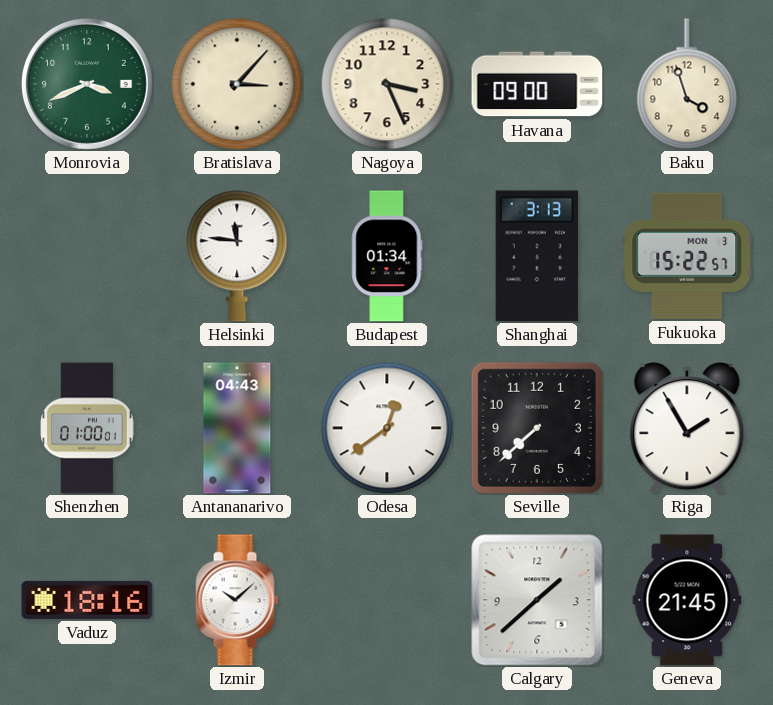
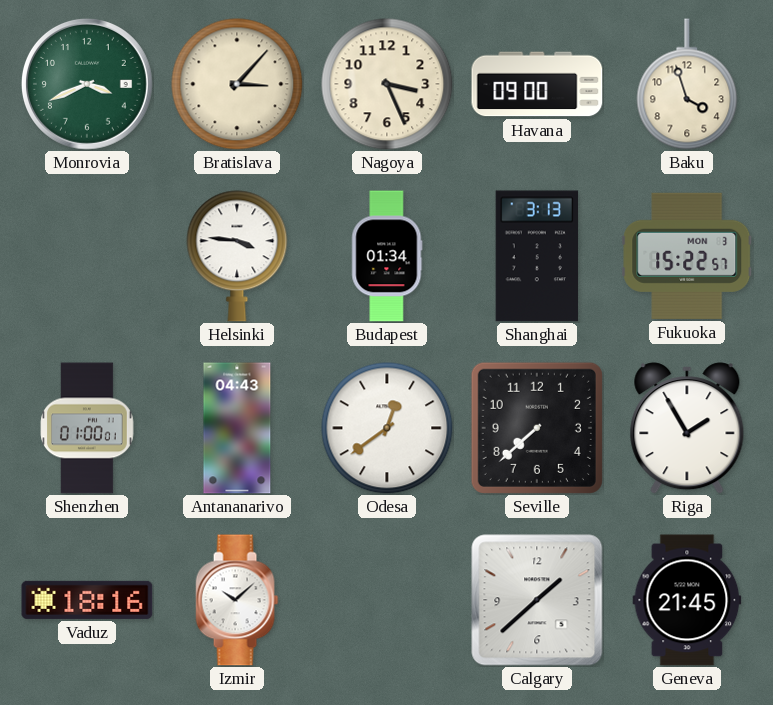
Helsinki: 11:46 -> 3:46 (237, 256)
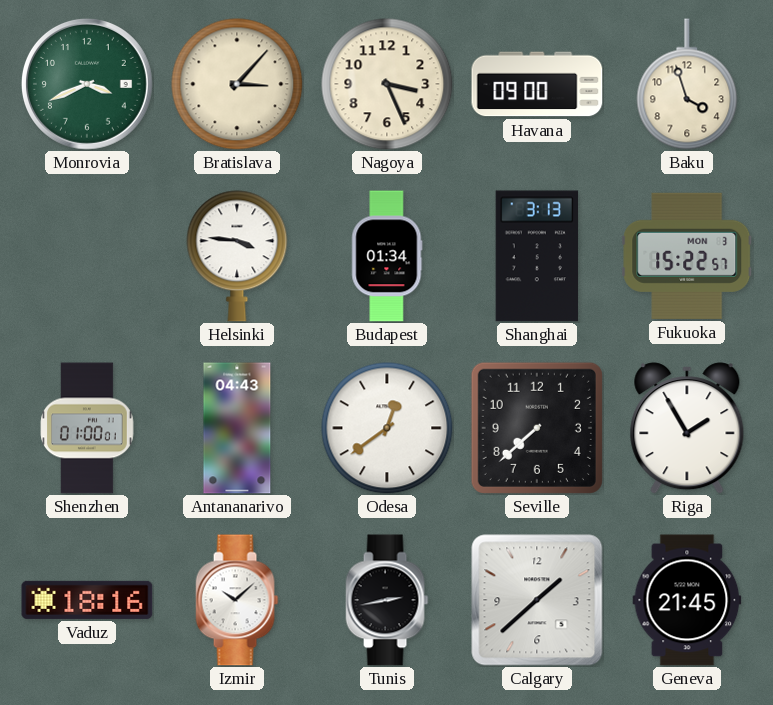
Tunis: none -> 2:43 (387, 600)
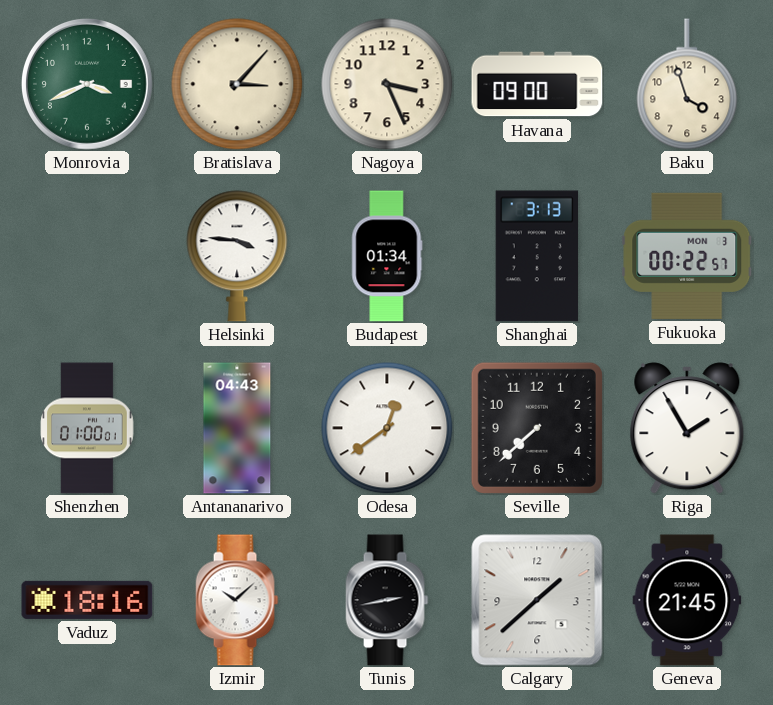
Fukuoka: 15:22 -> 00:22 (687, 256)
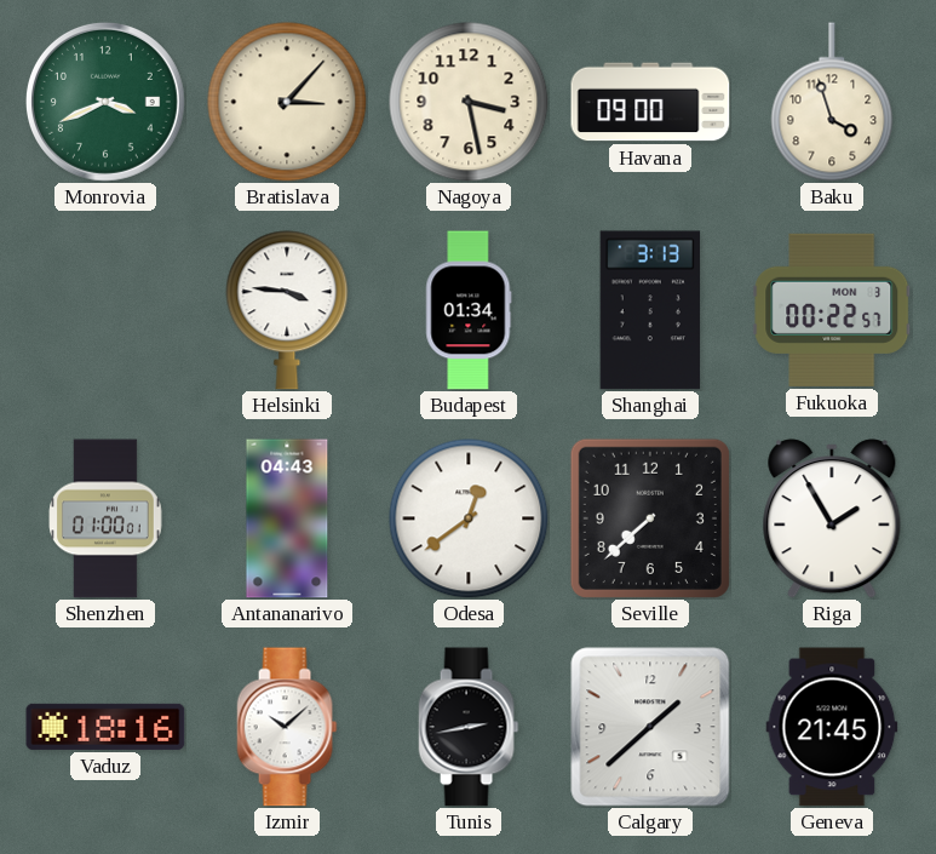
Nagoya: 3:26 -> 3:28 (469, 102)
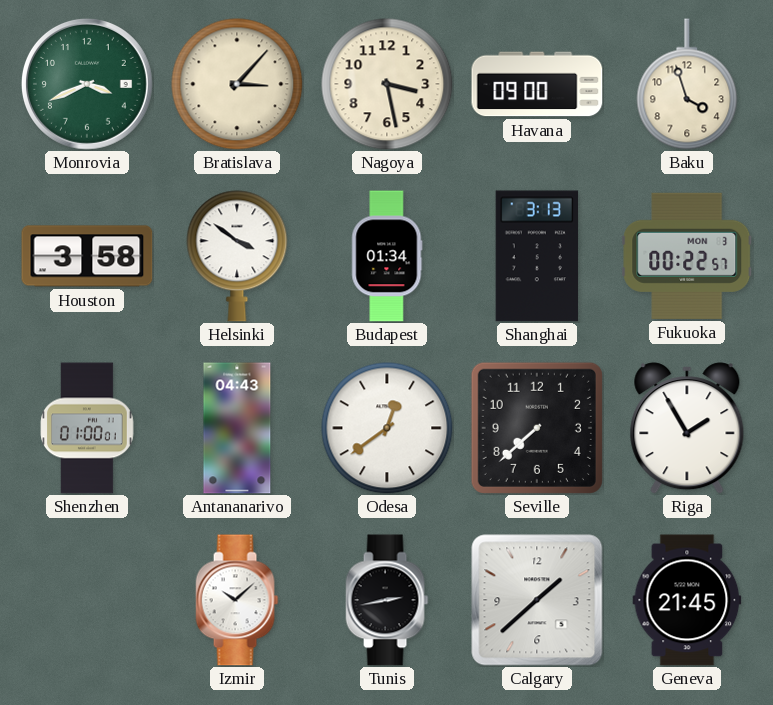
Houston: none -> 3:58 (87, 256)
Helsinki: 3:46 -> 3:51 (237, 256)
Vaduz: 18:16 -> none (105, 727)
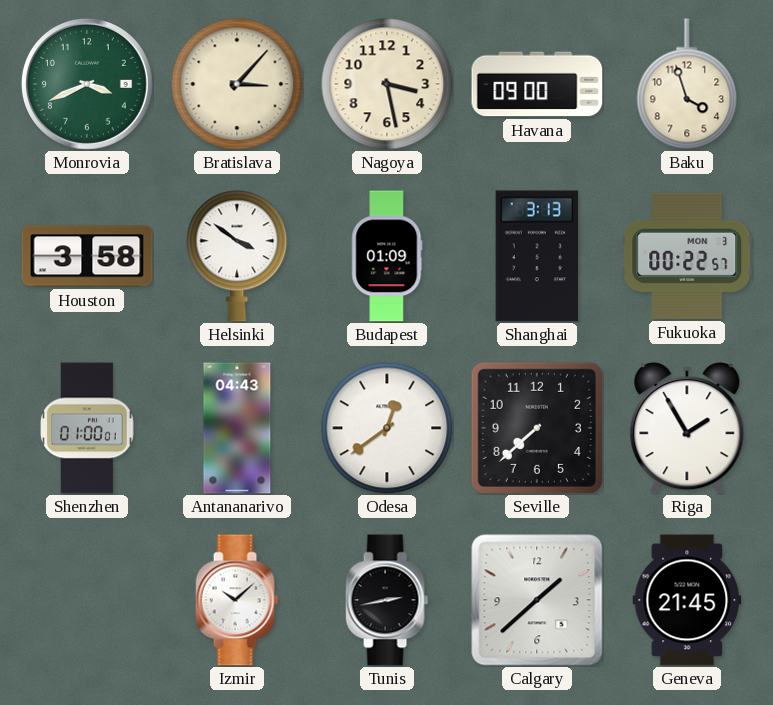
Budapest: 01:34 -> 01:09 (387, 256)
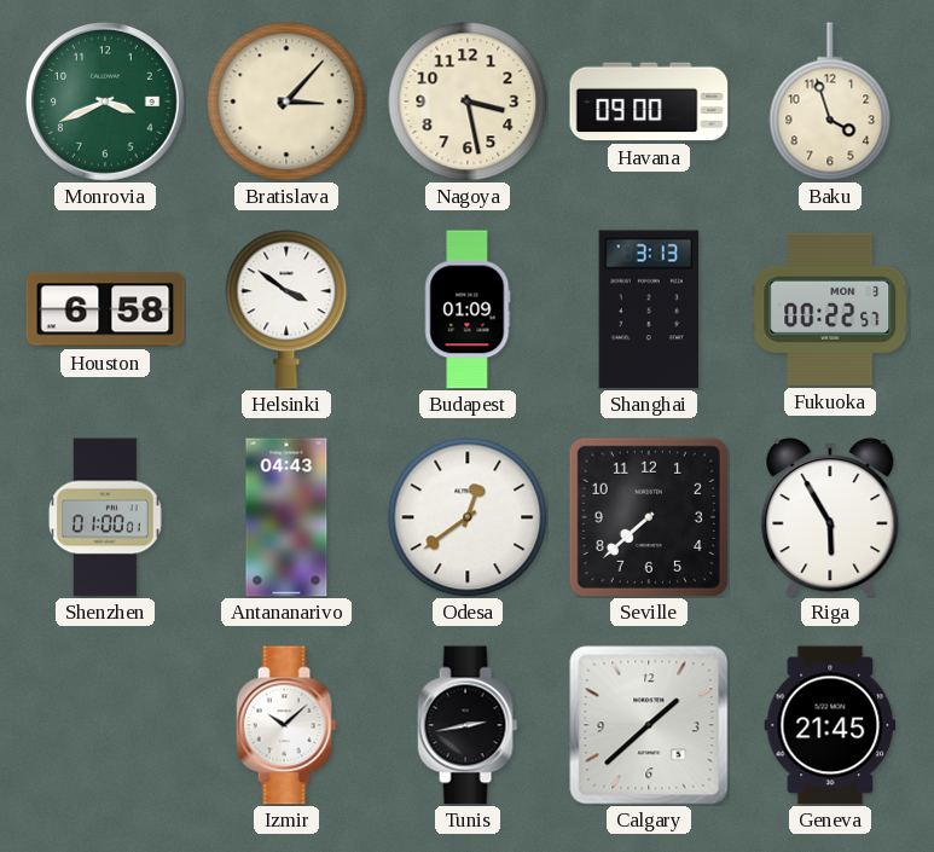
Houston: 3:58 -> 6:58 (105, 309)
Riga: 1:55 -> 5:55 (830, 517)
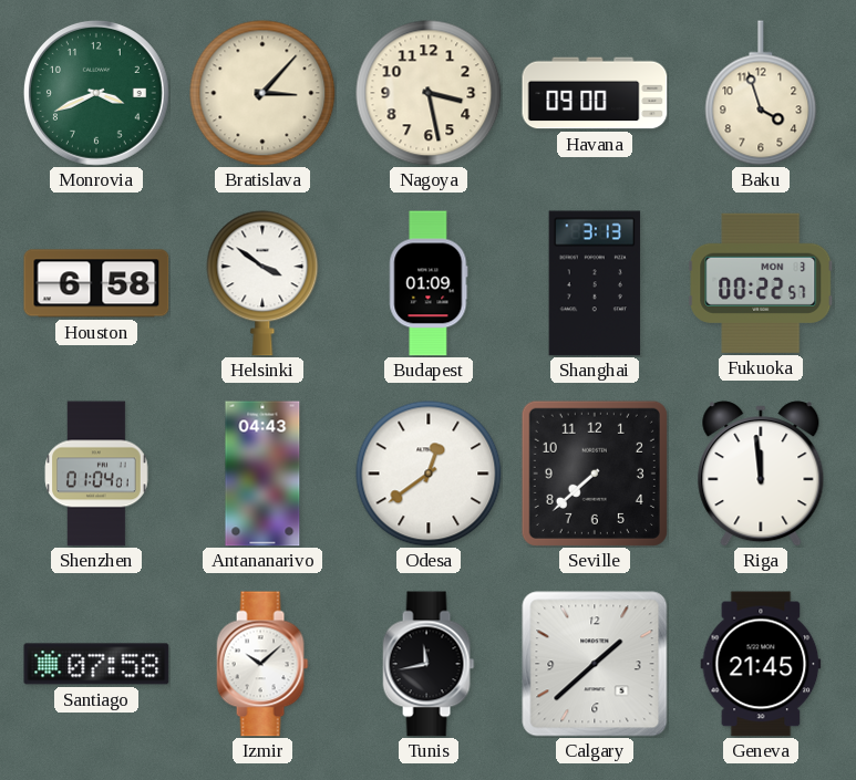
Shenzhen: 01:00 -> 01:04 (96, 474)
Riga: 5:55 -> 11:59 (761, 474)
Santiago: none -> 07:58 (96, 664)
Tunis: 2:43 -> 11:43 (429, 664)
